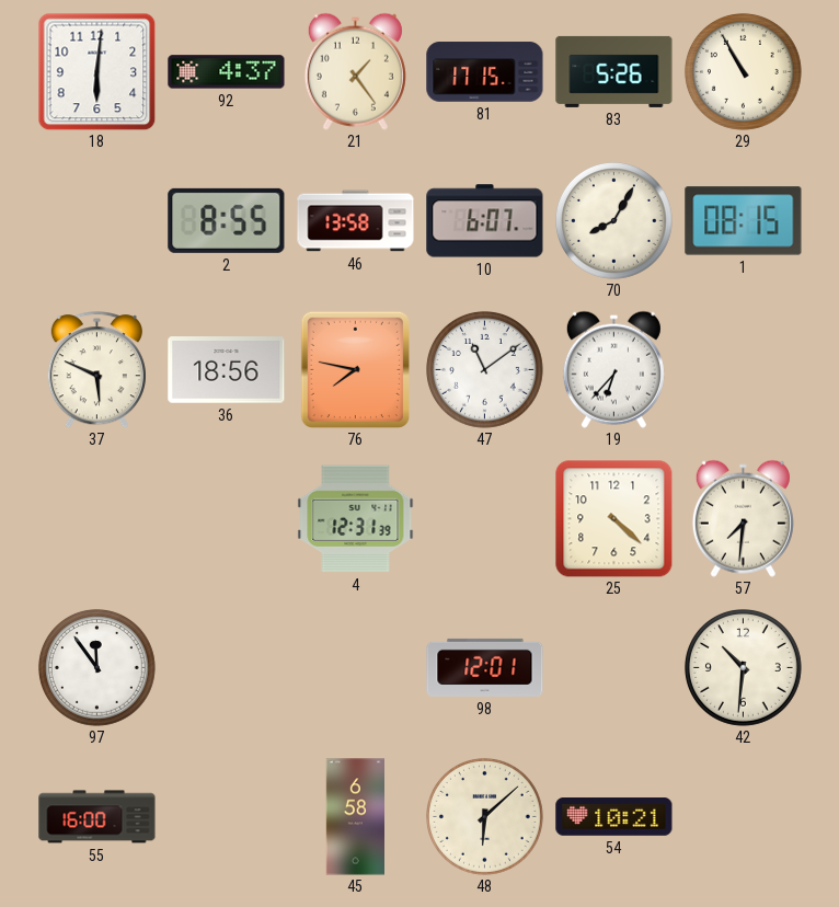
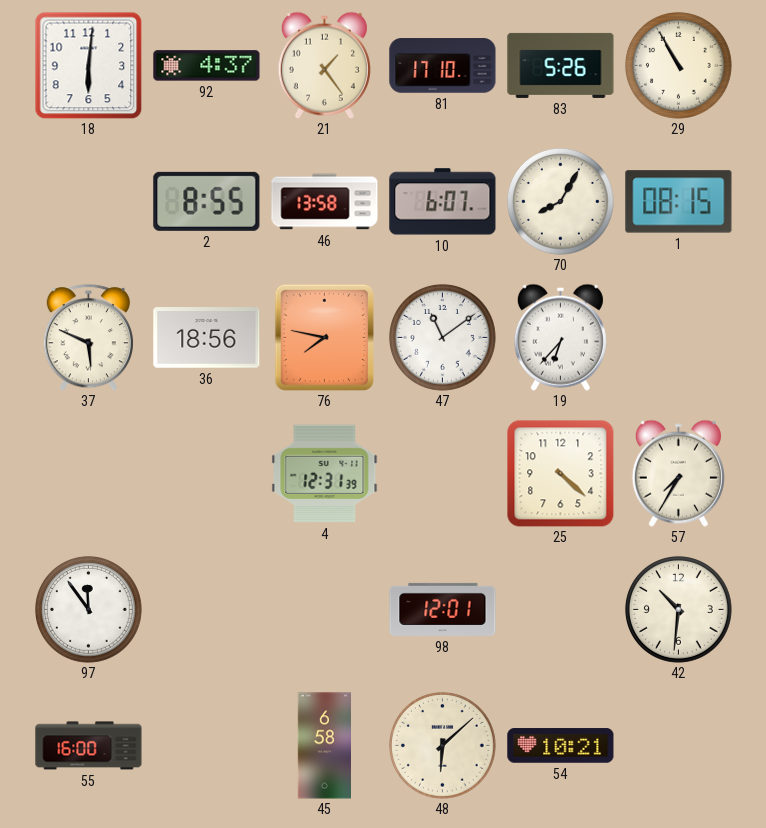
81: 17:15 -> 17:10 (443, 66)
57: 7:31 -> 7:35 (678, 473)
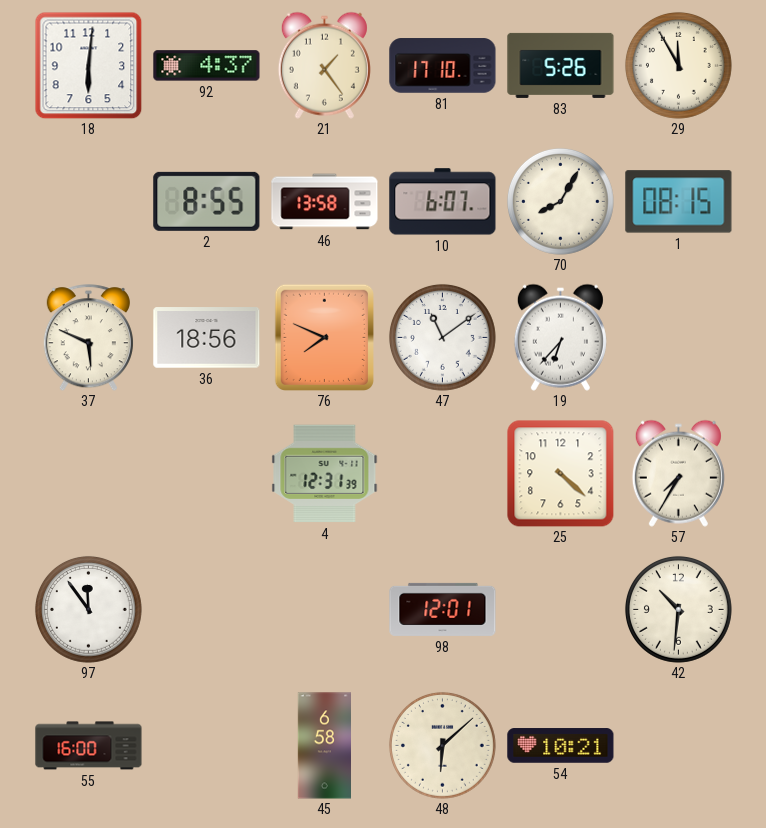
29: 10:55 -> 11:55 (679, 66)
76: 7:47 -> 7:49 (324, 337)
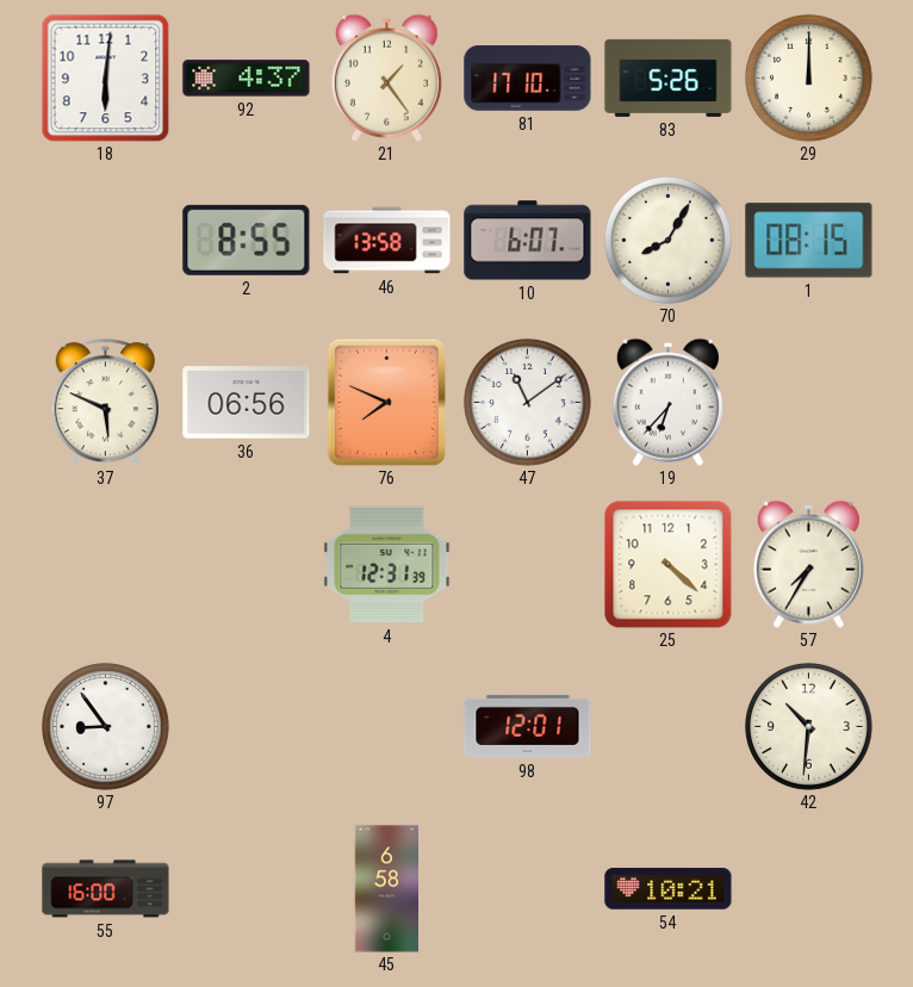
29: 11:55 -> 12:00 (809, 79)
36: 18:56 -> 06:56 (247, 403)
97: 11:54 -> 8:54 (106, 727)
48: 6:08 -> none (443, 746)
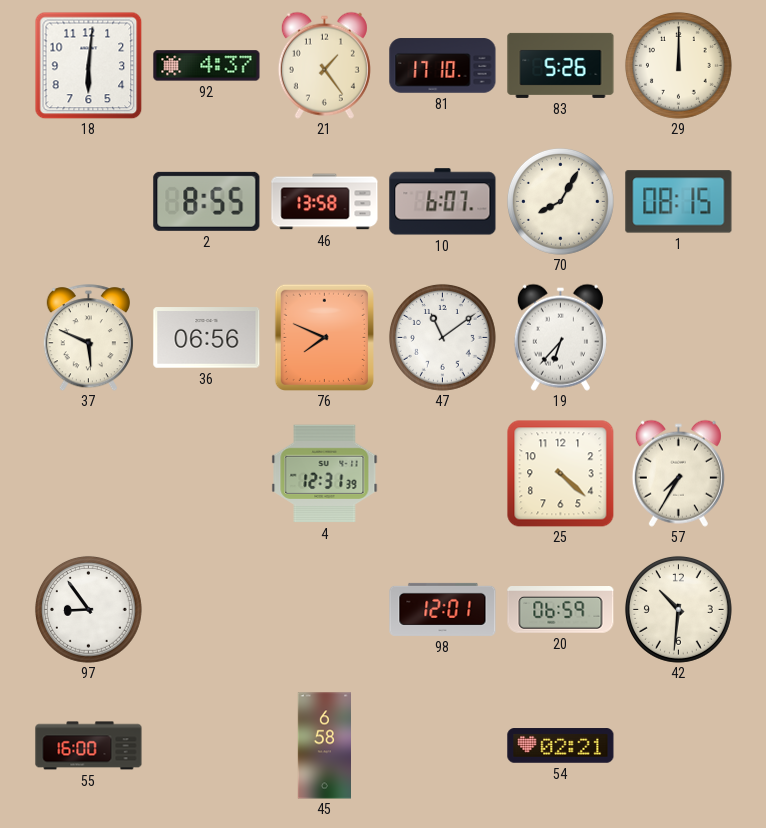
20: none -> 06:59 (561, 610)
54: 10:21 -> 02:21 (561, 746)
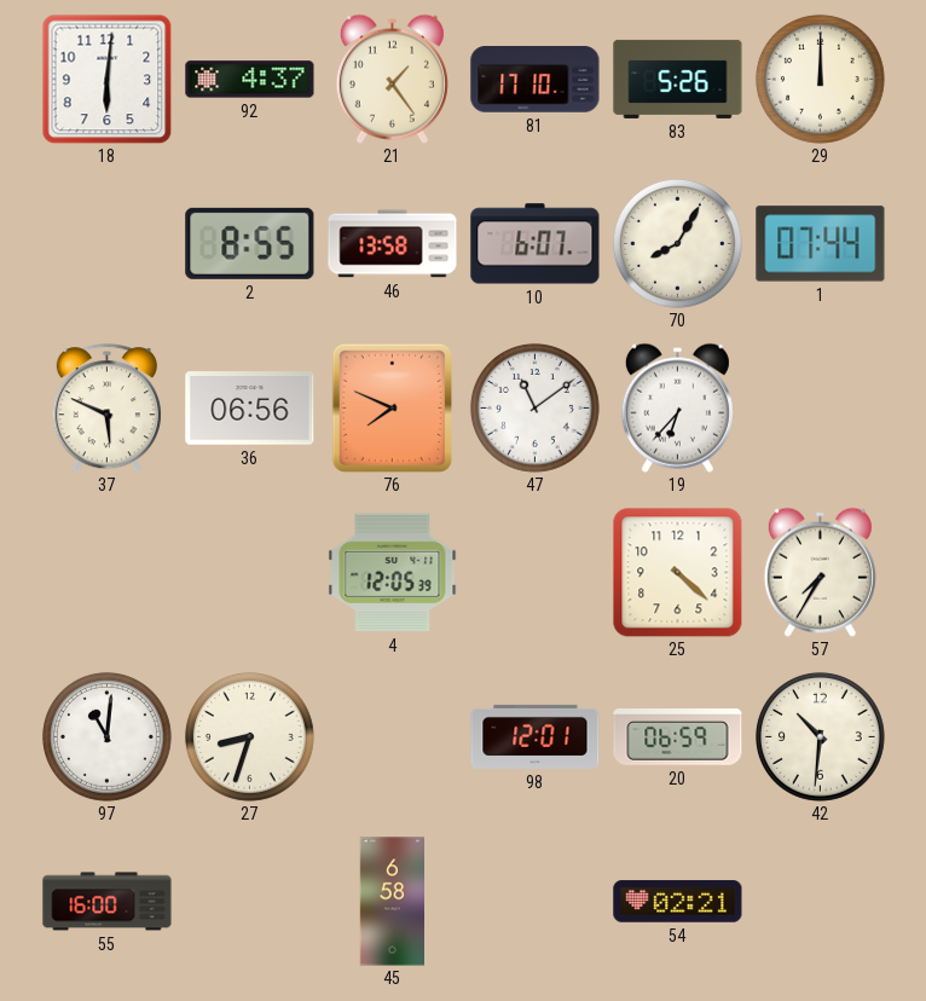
1: 08:15 -> 07:44 (821, 244)
4: 12:31 -> 12:05 (393, 573)
97: 8:54 -> 11:01 (108, 737)
27: none -> 8:33 (250, 737)
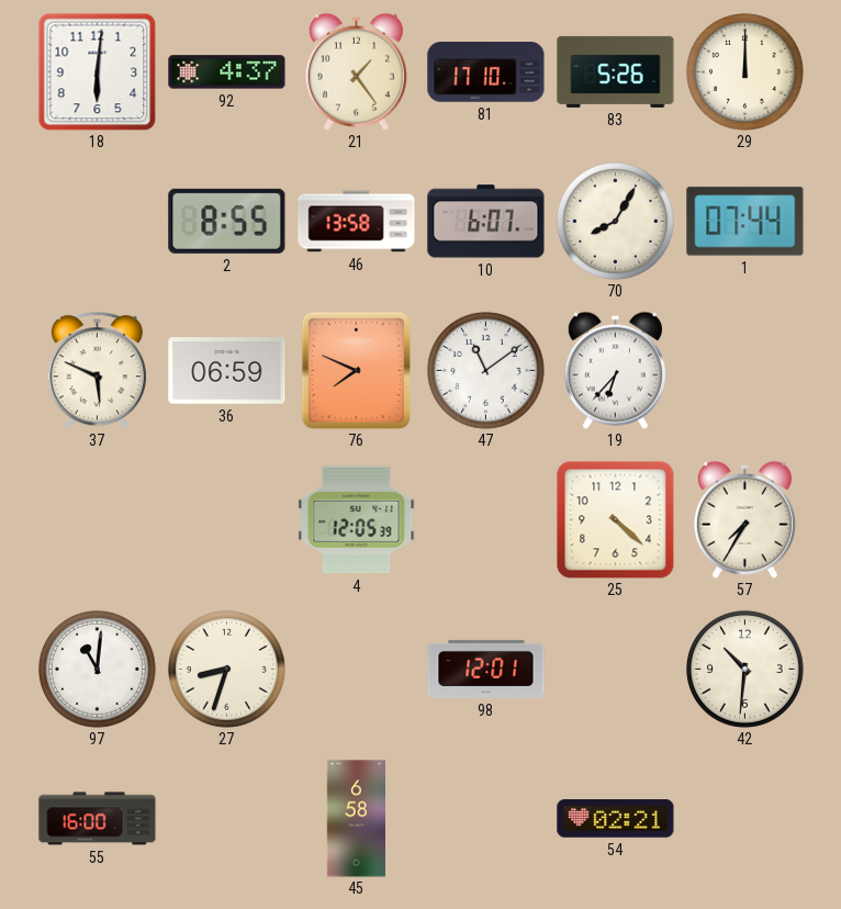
36: 06:56 -> 06:59 (227, 371)
20: 06:59 -> none (678, 737)
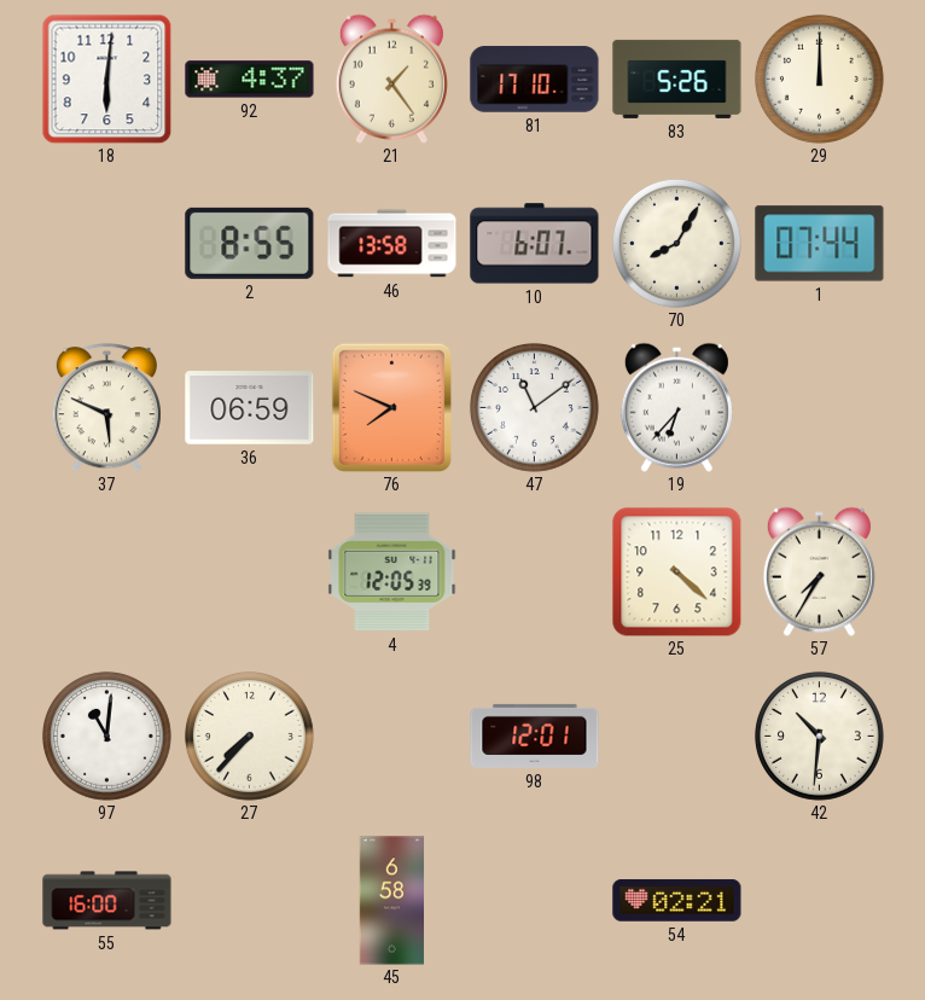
27: 8:33 -> 7:37 (250, 737)
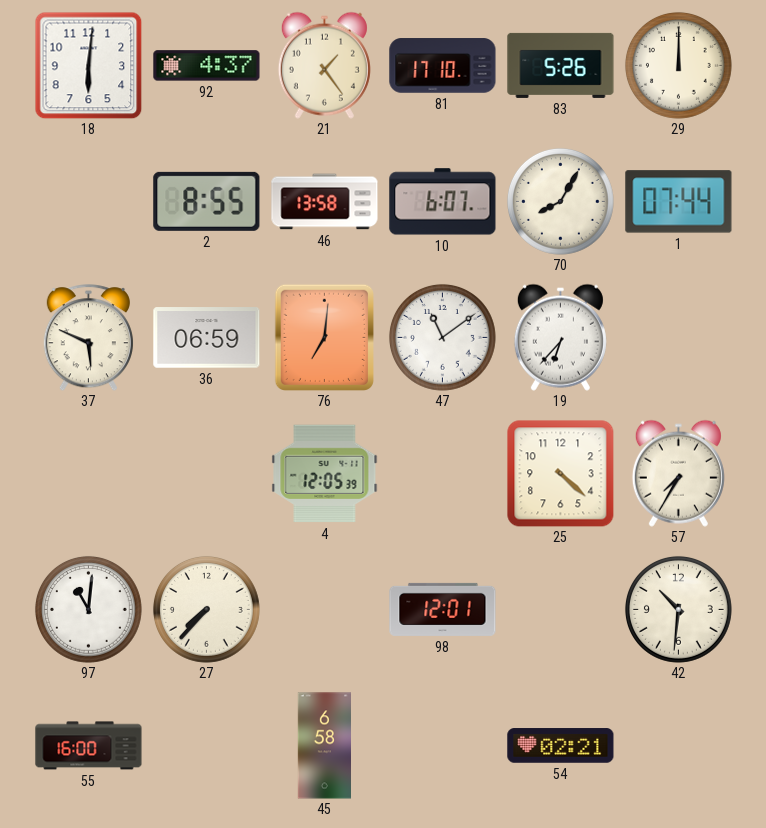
76: 7:49 -> 7:01 (324, 337)
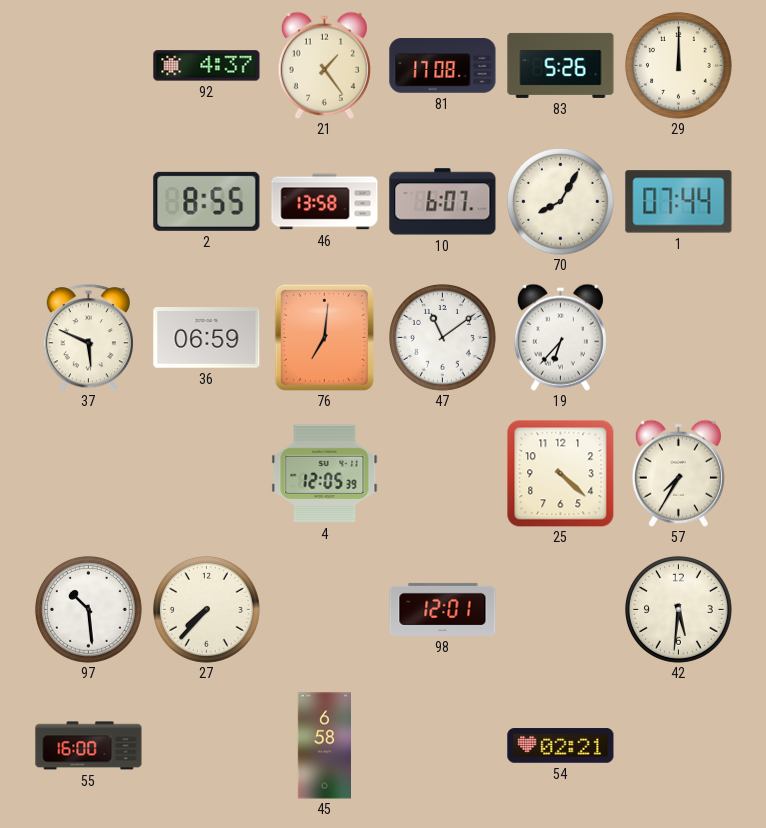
18: 6:01 -> none (88, 65)
81: 17:10 -> 17:08 (443, 66)
97: 11:01 -> 10:29 (89, 610)
42: 10:31 -> 5:31 (679, 610)
